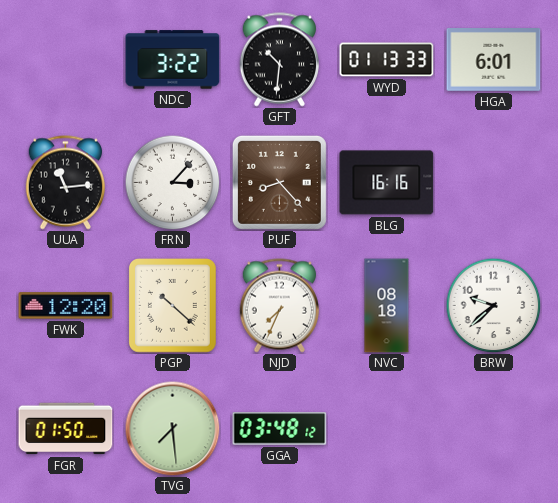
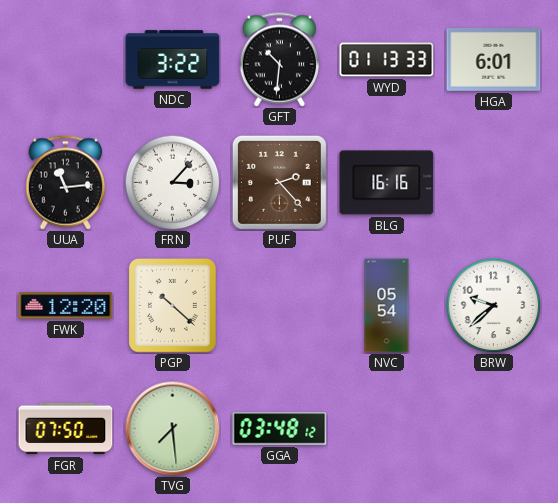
PUF: 8:23 -> 2:23 (279, 182)
NJD: 7:34 -> none (279, 306)
NVC: 08:18 -> 05:54 (387, 306)
FGR: 01:50 -> 07:50 (66, 429)
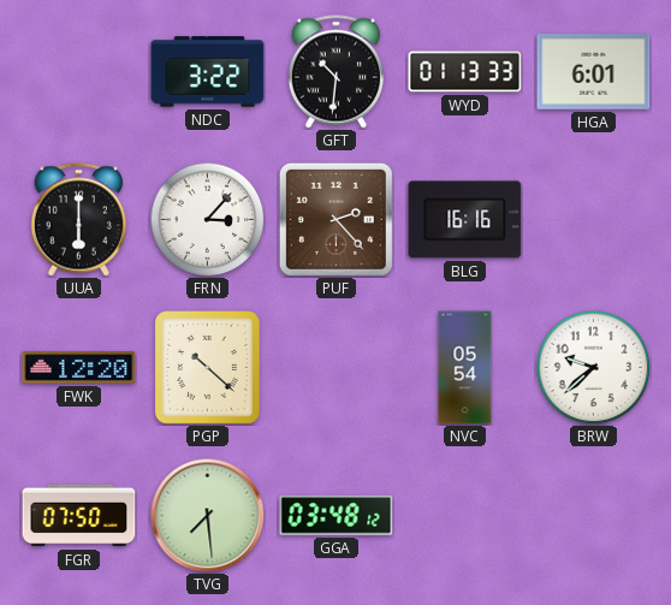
UUA: 11:14 -> 6:00 (78, 220)
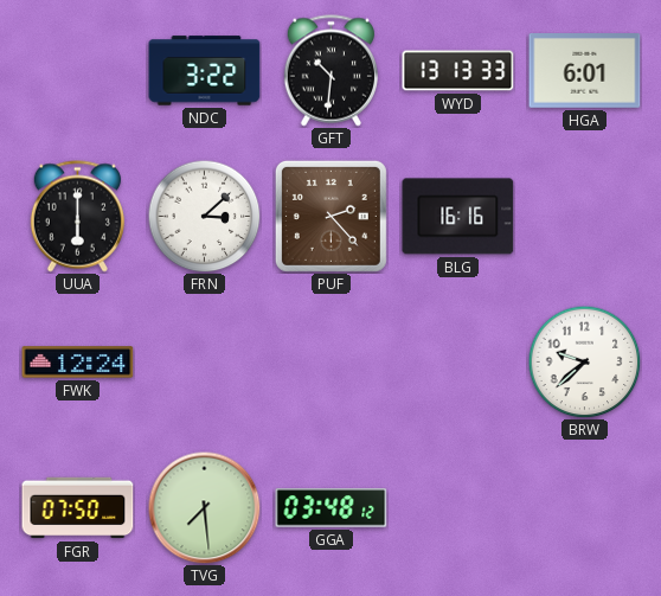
WYD: 01:13 -> 13:13 (458, 71)
FRN: 3:07 -> 3:08 (204, 216)
FWK: 12:20 -> 12:24 (78, 363)
PGP: 10:22 -> none (208, 368)
NVC: 05:54 -> none (465, 368)
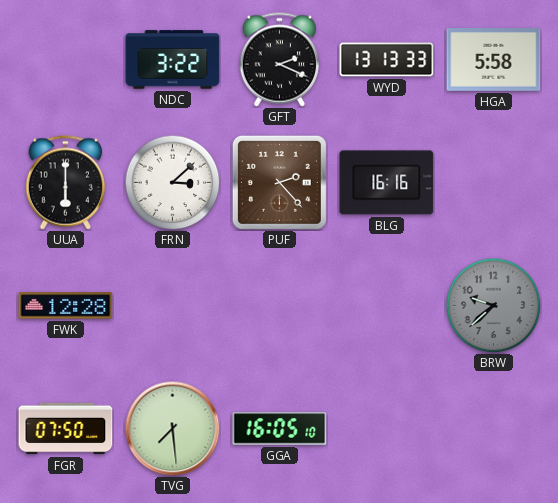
GFT: 10:31 -> 2:19 (279, 60)
HGA: 6:01 -> 5:58 (494, 60)
FWK: 12:24 -> 12:28 (66, 306)
BRW dial: white -> grey (493, 305)
GGA: 03:48 -> 16:05 (280, 429)
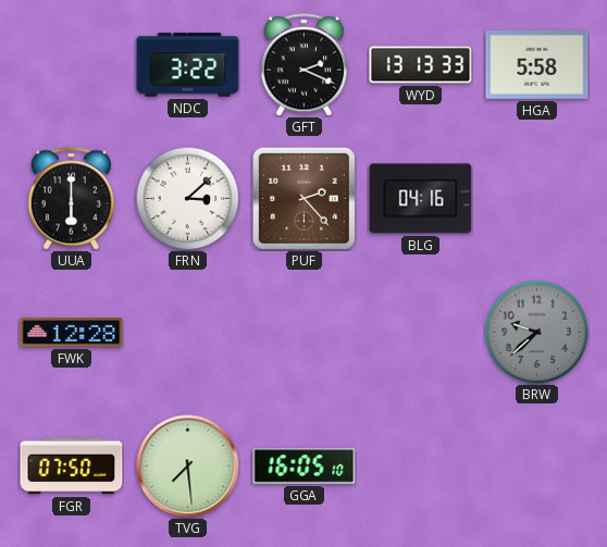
BLG: 16:16 -> 04:16 (421, 199)
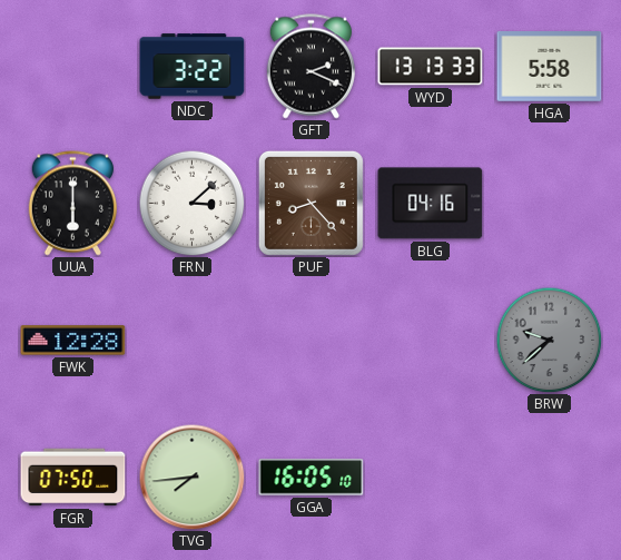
PUF: 2:23 -> 8:23 (310, 203)
TVG: 7:29 -> 7:44 (191, 477)
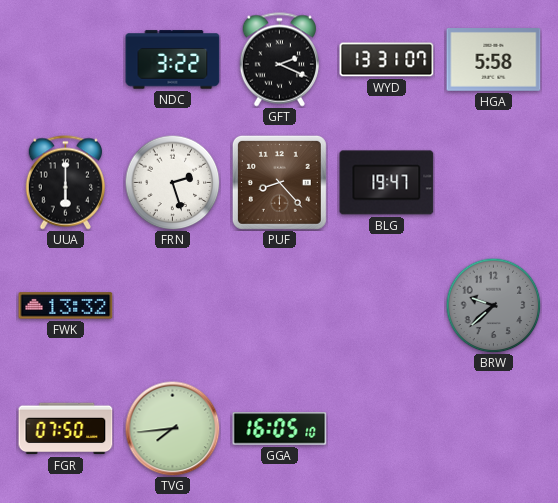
WYD: 13:13 -> 13:31 (387, 60)
FRN: 3:08 -> 2:27 (172, 182)
BLG: 04:16 -> 19:47 (387, 183)
FWK: 12:28 -> 13:32 (66, 306)
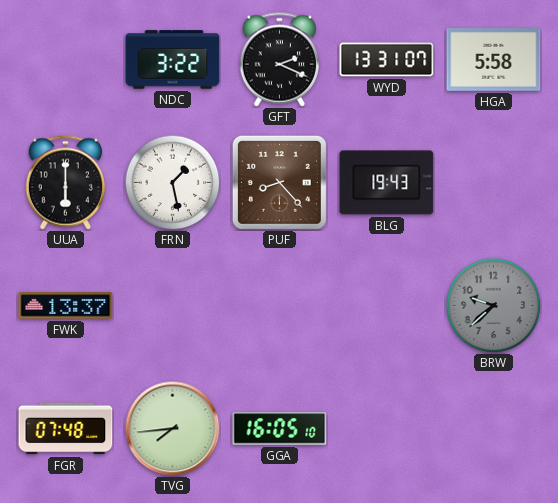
FRN: 2:27 -> 1:28 (172, 182)
BLG: 19:47 -> 19:43 (387, 183)
FWK: 13:32 -> 13:37 (66, 306)
FGR: 07:50 -> 07:48 (66, 429)
